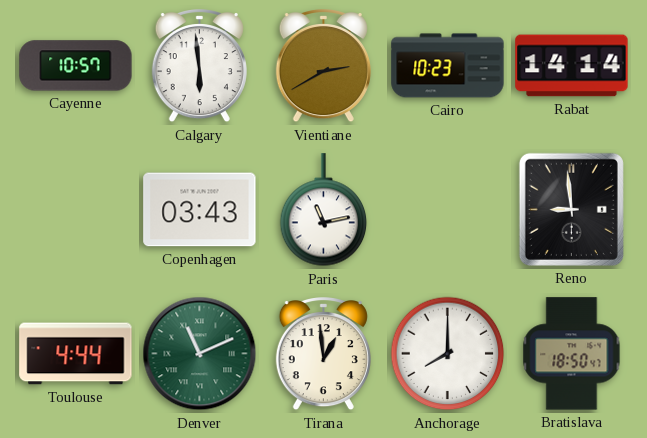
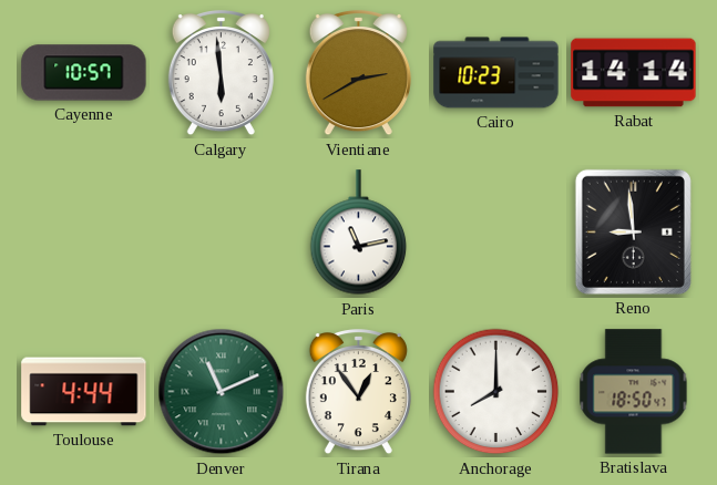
Copenhagen: 03:43 -> none (200, 210)
Tirana: 12:59 -> 12:54 (358, 392)
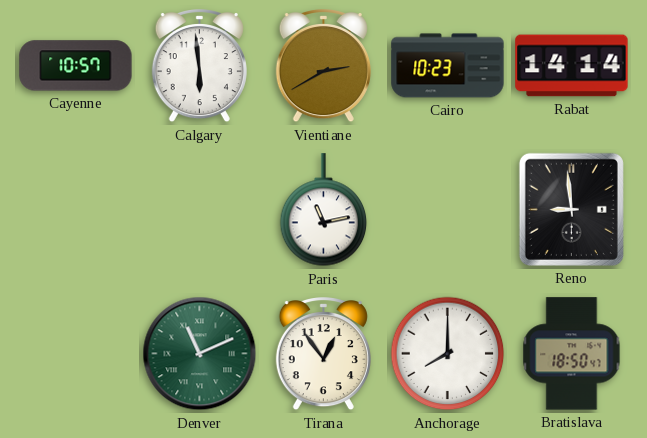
Toulouse: 4:44 -> none (84, 392)
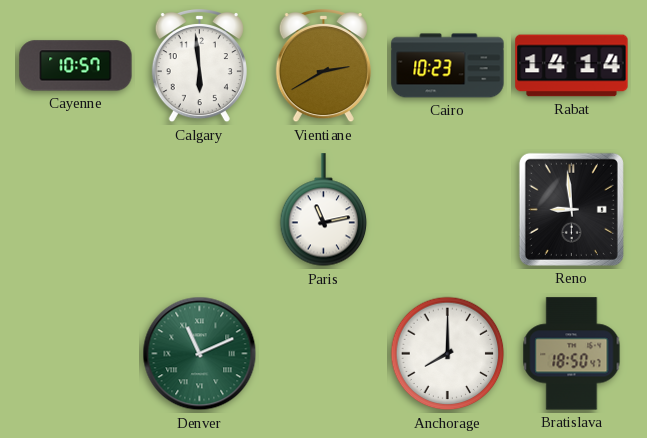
Tirana: 12:54 -> none (323, 354)
